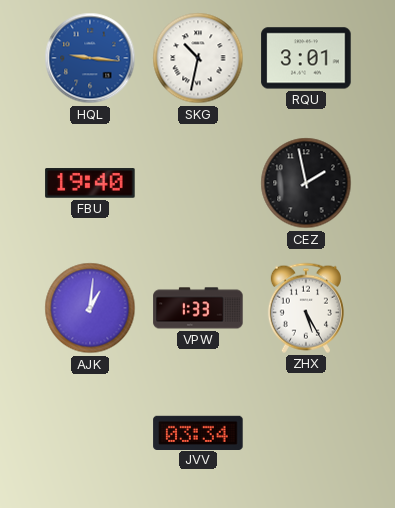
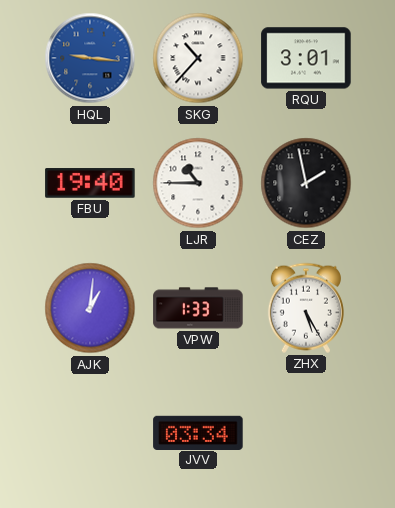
SKG: 10:32 -> 10:37 (198, 58)
LJR: none -> 10:45 (198, 183)
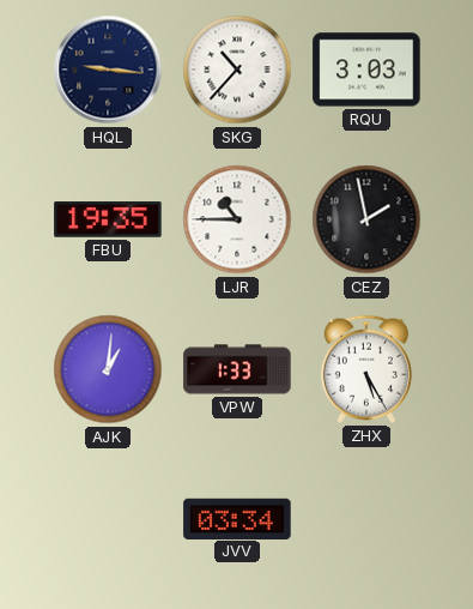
HQL dial: blue -> navy (108, 70)
RQU: 3:01 -> 3:03 (366, 70)
FBU: 19:40 -> 19:35 (108, 219)
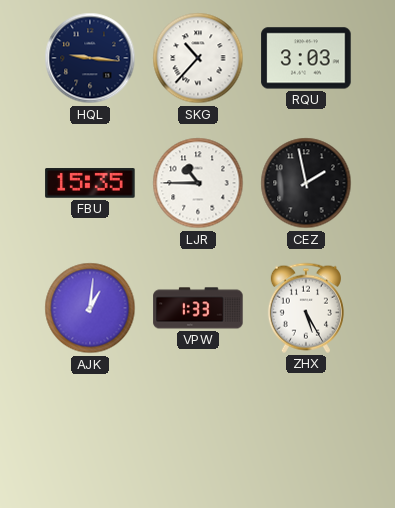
FBU: 19:35 -> 15:35 (90, 183)
JVV: 03:34 -> none (237, 518)
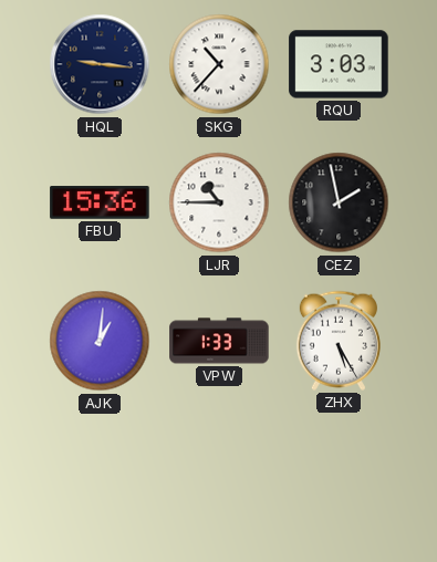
FBU: 15:35 -> 15:36 (100, 202)
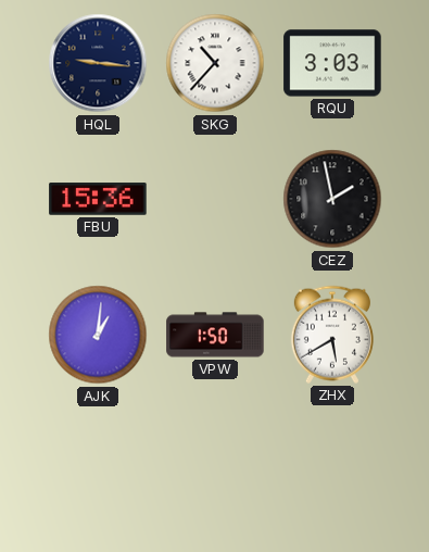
LJR: 10:45 -> none (219, 202)
VPW: 1:33 -> 1:50 (215, 335)
ZHX: 5:25 -> 5:40 (332, 335)
